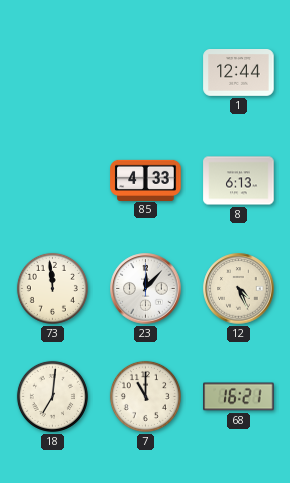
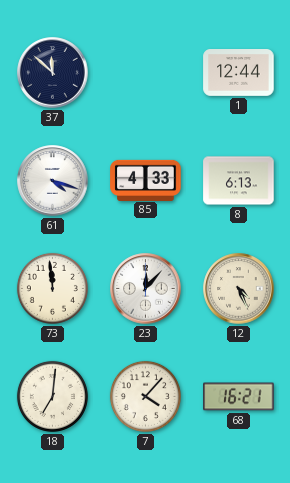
37: none -> 11:52 (53, 73)
61: none -> 4:18 (53, 181)
7: 11:00 -> 4:07 (145, 396)
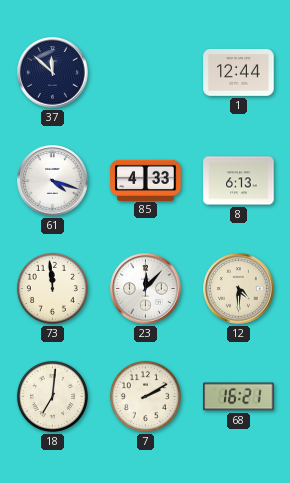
12: 4:26 -> 4:30 (239, 289)
7: 4:07 -> 2:10 (145, 396)
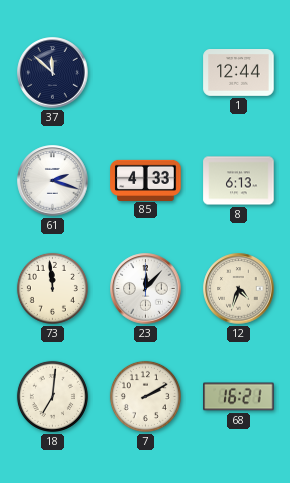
61: 4:18 -> 2:18 (53, 181)
12: 4:30 -> 4:33 (239, 289)
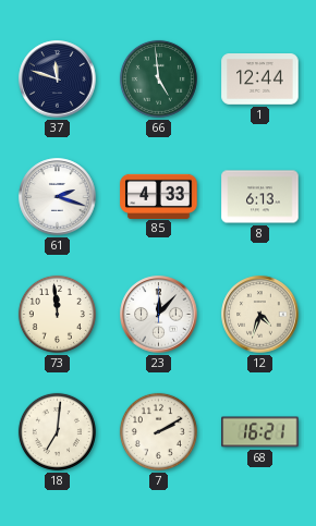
37: 11:52 -> 11:48 (58, 79)
66: none -> 4:59 (158, 78)
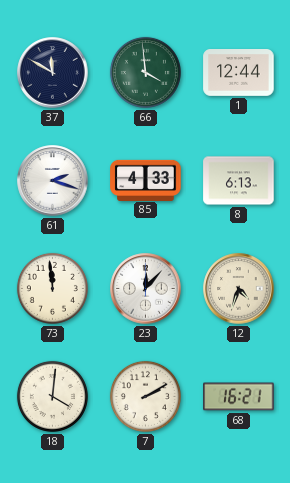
37: 11:48 -> 11:50 (53, 73)
66: 4:59 -> 3:59 (145, 72)
18: 7:01 -> 4:01 (52, 396)
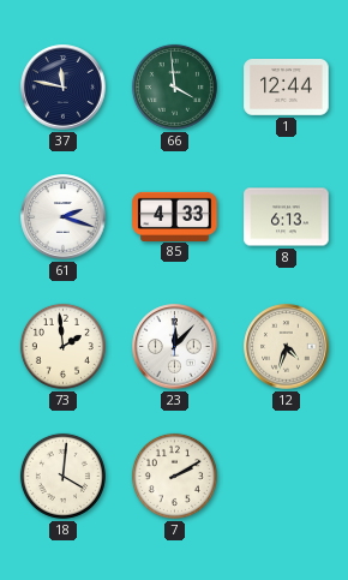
37: 11:50 -> 11:47 (64, 88)
73: 11:59 -> 1:59 (62, 346)
68: 16:21 -> none (239, 397)
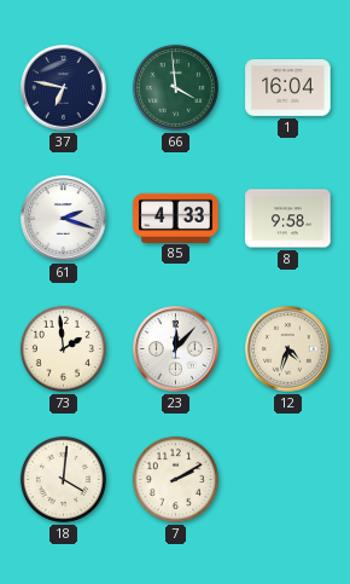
37: 11:47 -> 6:47 (64, 88)
1: 12:44 -> 16:04 (288, 88)
8: 6:13 -> 9:58 (288, 219)
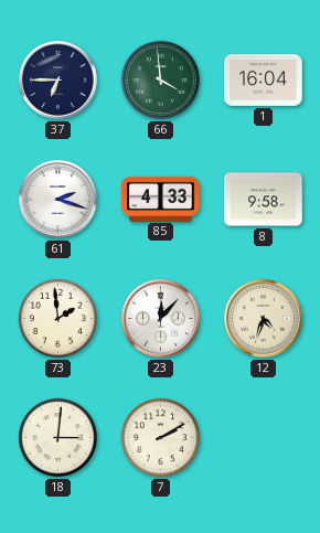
37: 6:47 -> 6:45 (58, 81)
18: 4:01 -> 3:01 (57, 437)
